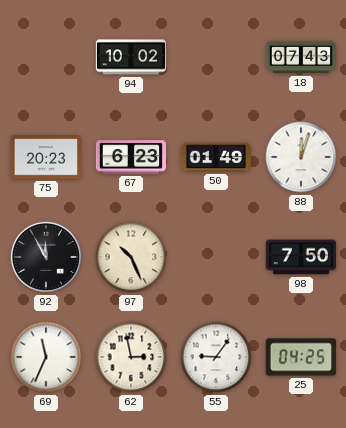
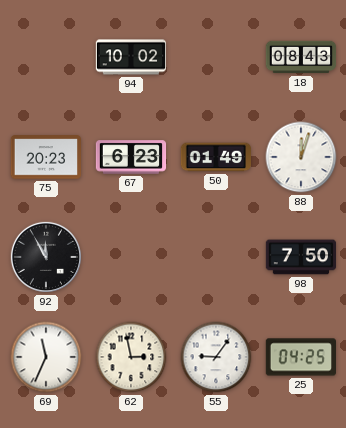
18: 07:43 -> 08:43 (301, 57)
97: 10:26 -> none (131, 257)
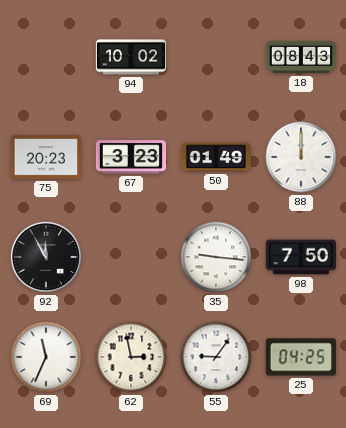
67: 6:23 -> 3:23 (131, 157)
88: 12:03 -> 12:00 (301, 157)
35: none -> 9:16 (216, 257)
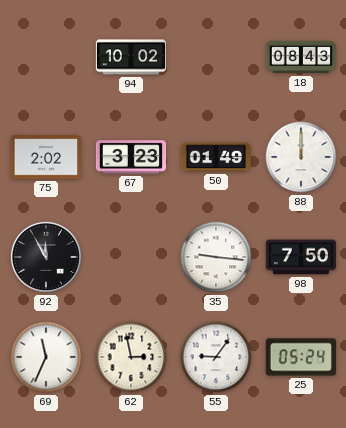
75: 20:23 -> 2:02 (45, 157)
25: 04:25 -> 05:24 (300, 357)
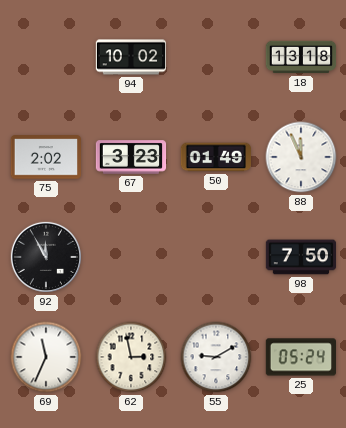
18: 08:43 -> 13:18 (301, 57)
88: 12:00 -> 11:56 (301, 157)
35: 9:16 -> none (216, 257)
55: 9:06 -> 9:10 (216, 357)
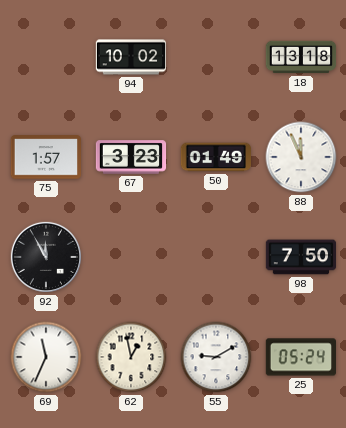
75: 2:02 -> 1:57 (45, 157)
62: 2:58 -> 12:58 (131, 357)
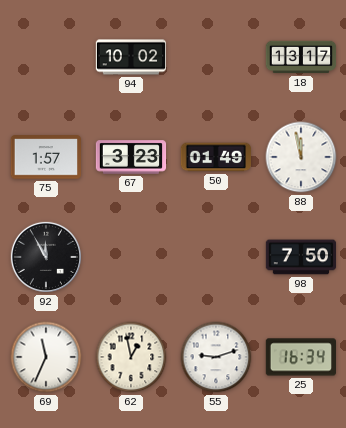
18: 13:18 -> 13:17 (301, 57)
88: 11:56 -> 11:58 (301, 157)
55: 9:10 -> 9:12 (216, 357)
25: 05:24 -> 16:34 (300, 357)
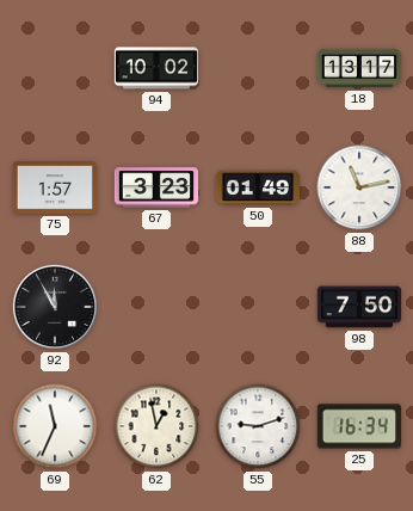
88: 11:58 -> 11:13 (359, 187)
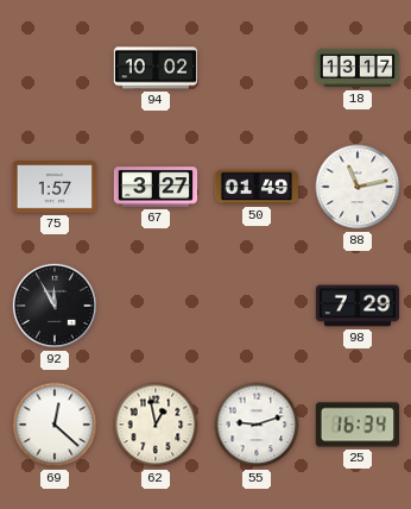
67: 3:23 -> 3:27 (156, 187)
98: 7:50 -> 7:29 (358, 306)
69: 11:34 -> 12:22 (55, 425)
